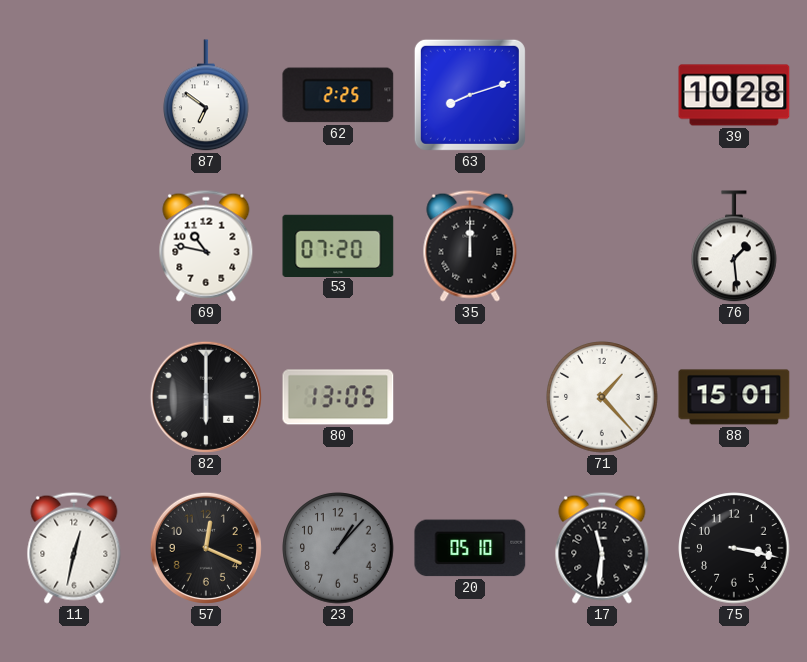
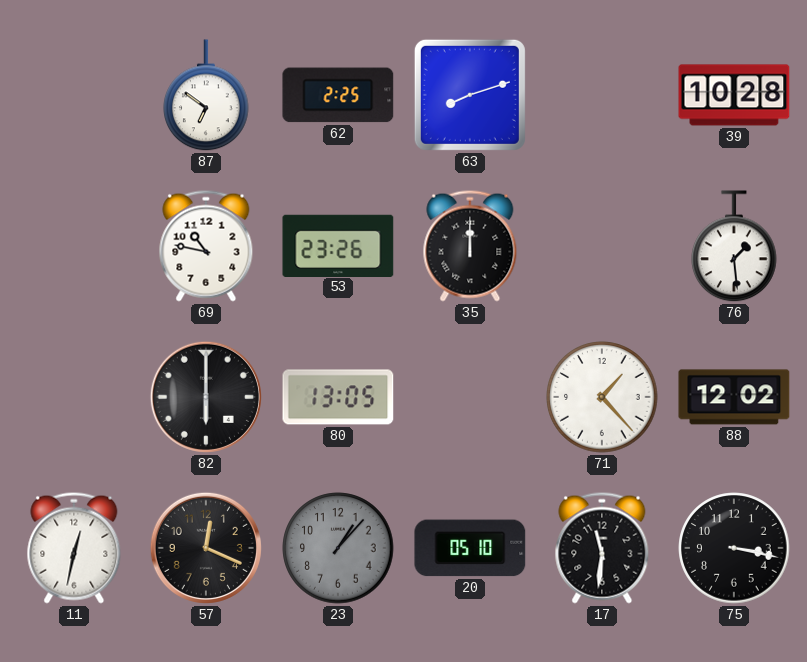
53: 07:20 -> 23:26 (338, 245)
88: 15:01 -> 12:02 (734, 397)
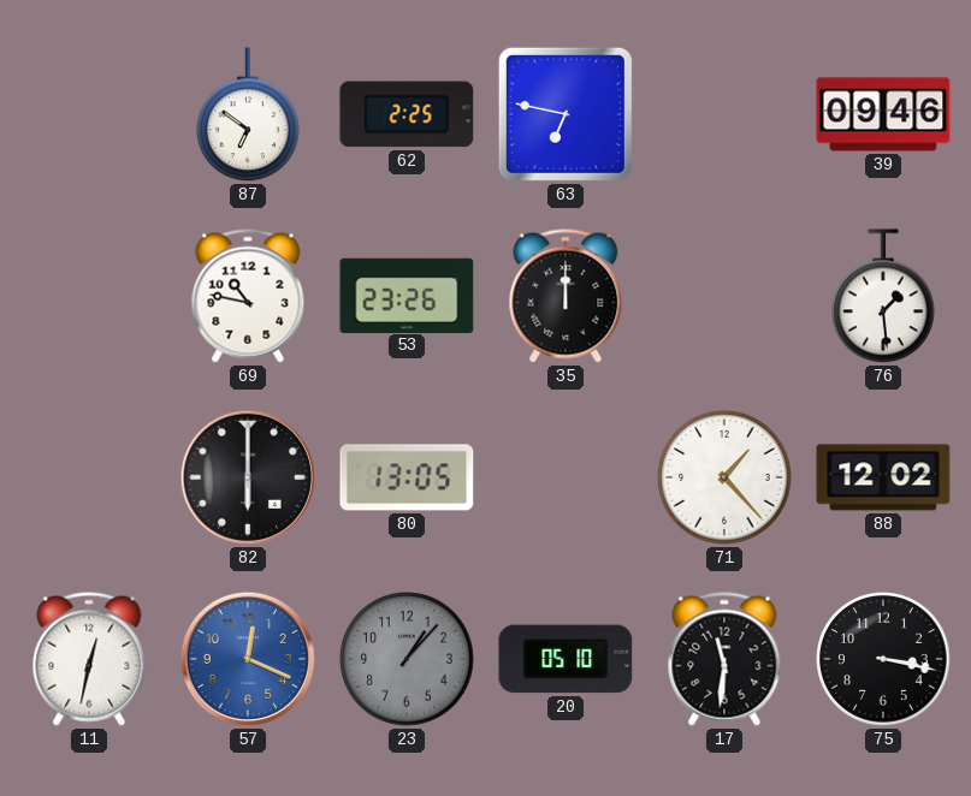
63: 8:12 -> 6:47 (566, 114)
39: 10:28 -> 09:46 (883, 114)
57 dial: black -> blue (248, 659)
